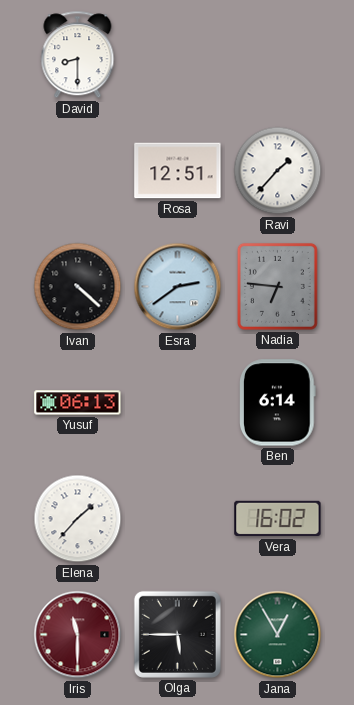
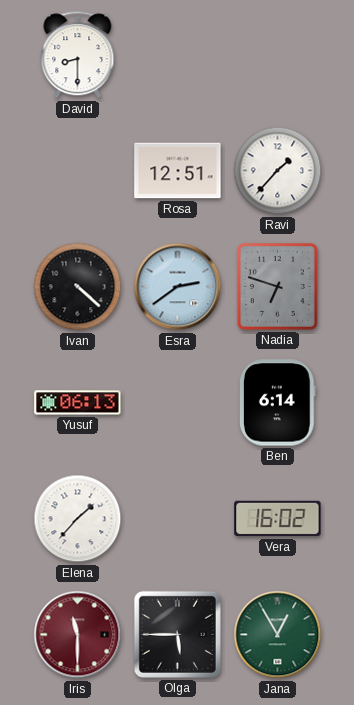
Nadia: 6:46 -> 6:48 (277, 286)
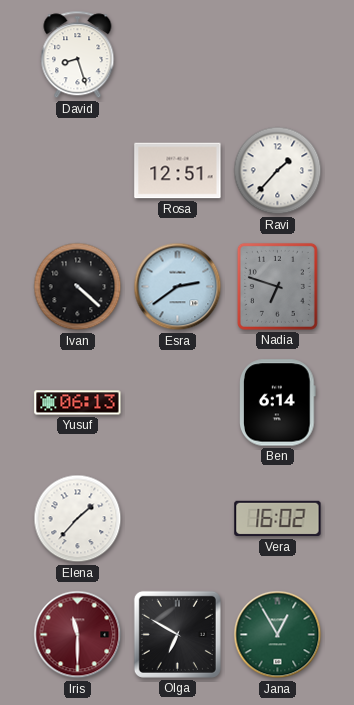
David: 8:30 -> 8:27 (78, 55)
Olga: 5:45 -> 6:50 (177, 634)
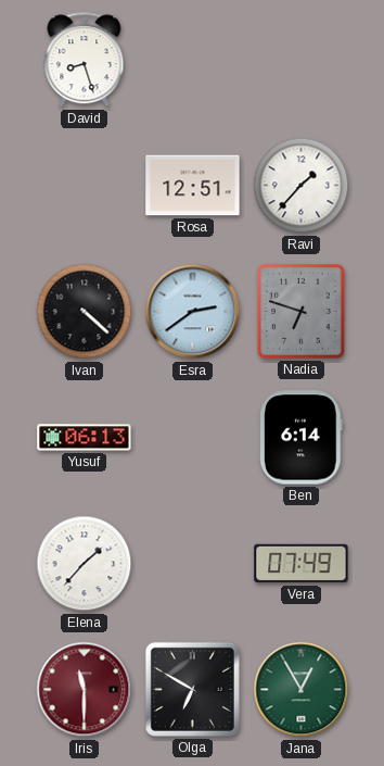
Vera: 16:02 -> 07:49 (302, 564)
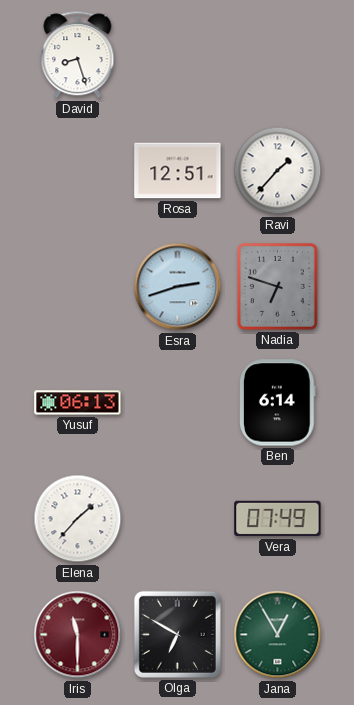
Ivan: 4:22 -> none (85, 312)
Esra: 2:39 -> 2:42 (178, 287)
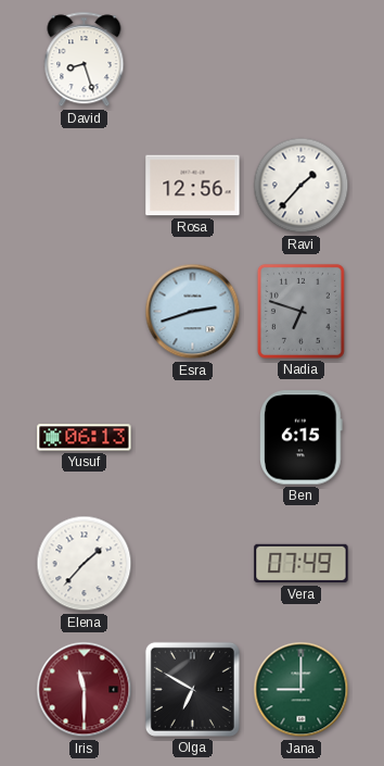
Rosa: 12:51 -> 12:56 (193, 186)
Ben: 6:14 -> 6:15 (302, 438)
Jana: 12:55 -> 9:00 (302, 690)
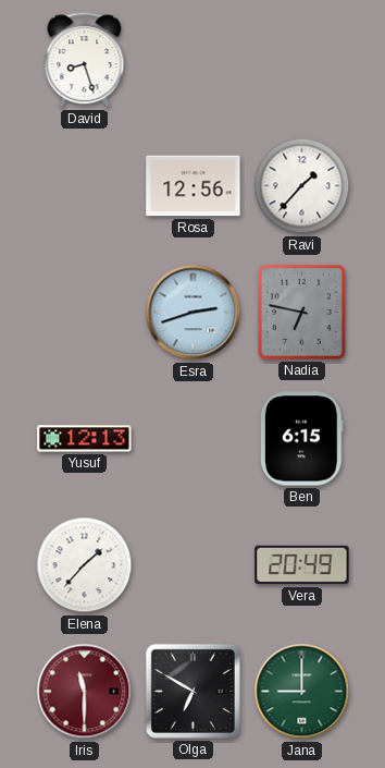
Nadia: 6:48 -> 6:47 (301, 312)
Yusuf: 06:13 -> 12:13 (85, 439)
Vera: 07:49 -> 20:49 (302, 565)
